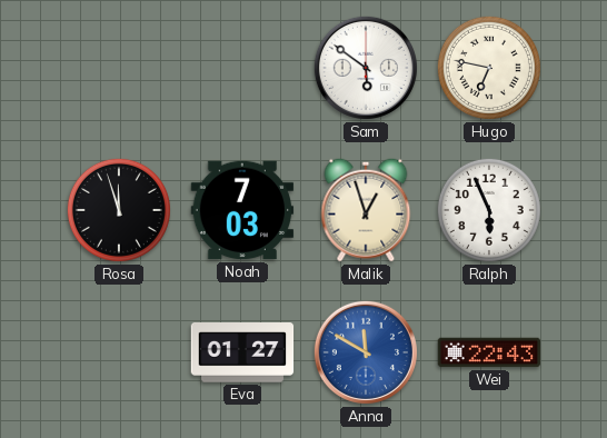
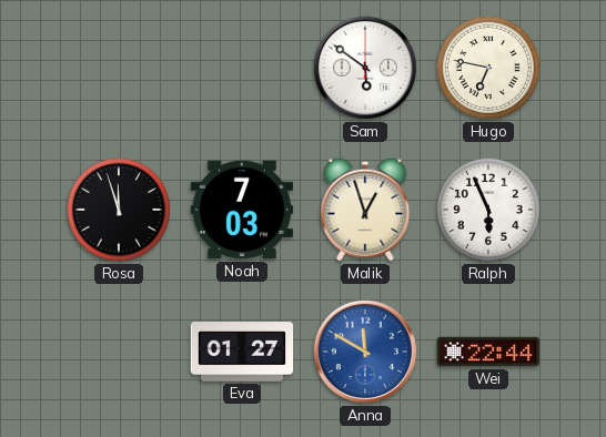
Wei: 22:43 -> 22:44 (488, 352)
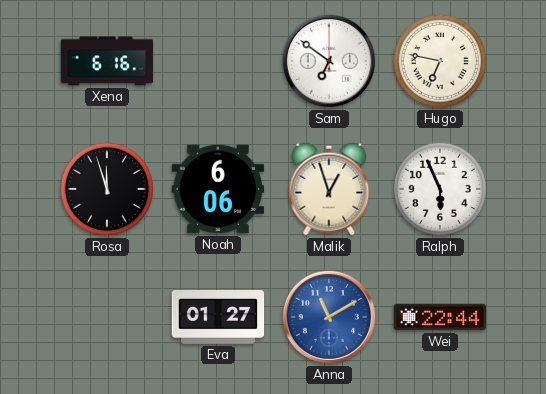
Xena: none -> 6:16 (107, 61)
Sam: 5:51 -> 6:51 (329, 61)
Noah: 7:03 -> 6:06 (218, 189)
Anna: 11:50 -> 11:10 (329, 317)
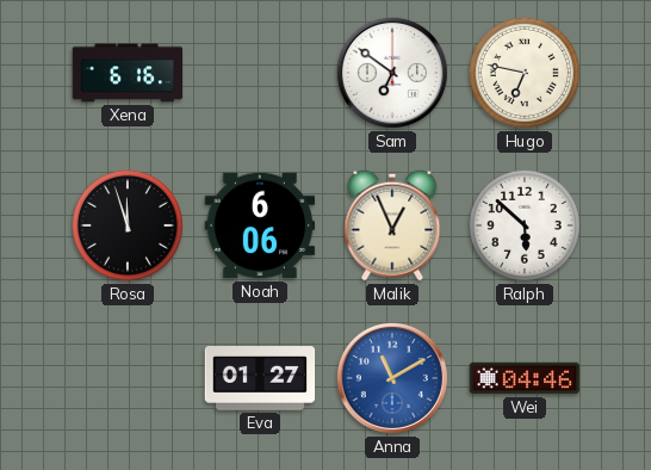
Malik: 12:57 -> 12:56 (392, 225)
Ralph: 5:56 -> 5:52 (525, 225)
Wei: 22:44 -> 04:46 (525, 378)
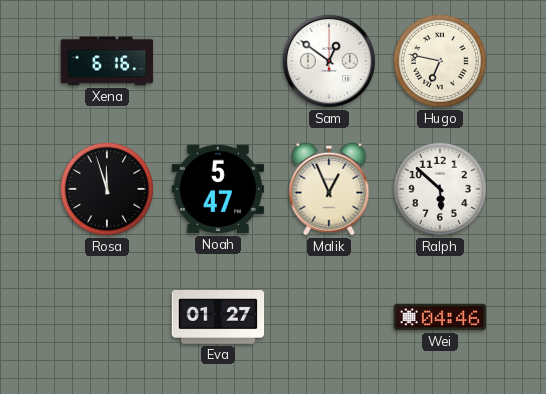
Sam: 6:51 -> 12:51 (329, 61)
Noah: 6:06 -> 5:47 (218, 189)
Anna: 11:10 -> none (392, 378)
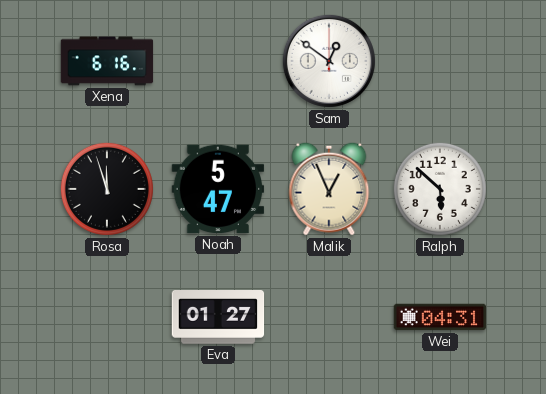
Hugo: 6:47 -> none (440, 61)
Wei: 04:46 -> 04:31 (440, 317)
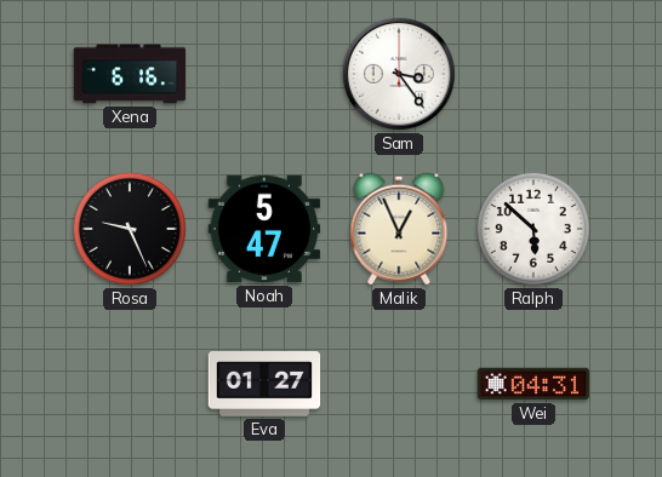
Sam: 12:51 -> 3:24 (399, 74)
Rosa: 11:57 -> 9:26 (130, 229)
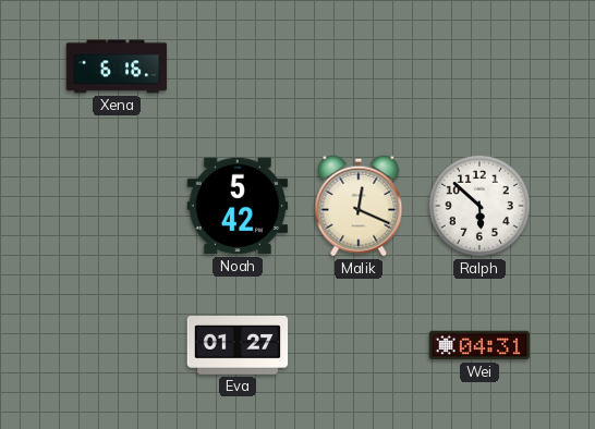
Sam: 3:24 -> none (399, 74)
Rosa: 9:26 -> none (130, 229)
Noah: 5:47 -> 5:42 (238, 206)
Malik: 12:56 -> 12:19 (359, 206)
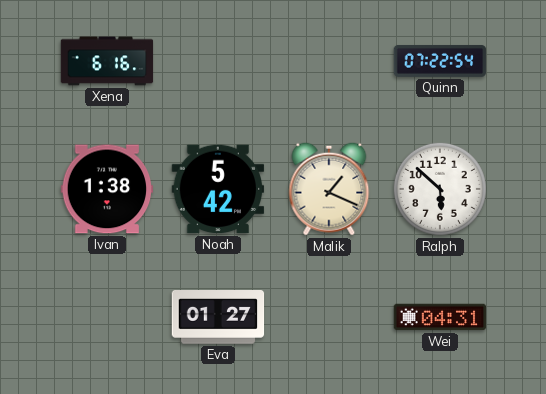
Quinn: none -> 07:22 (440, 61)
Ivan: none -> 1:38 (107, 189)
Malik: 12:19 -> 1:19 (329, 189)
